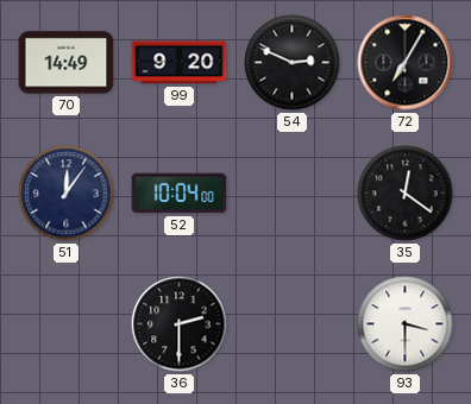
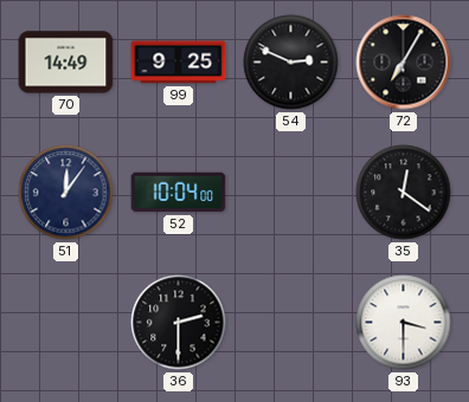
99: 9:20 -> 9:25 (179, 63)
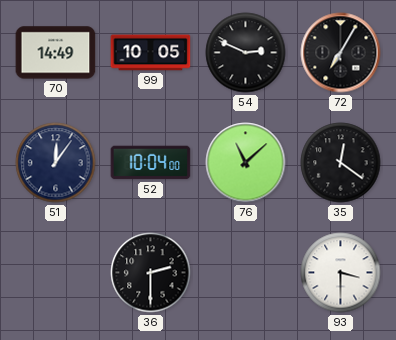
99: 9:25 -> 10:05 (151, 53)
76: none -> 11:08 (246, 163)
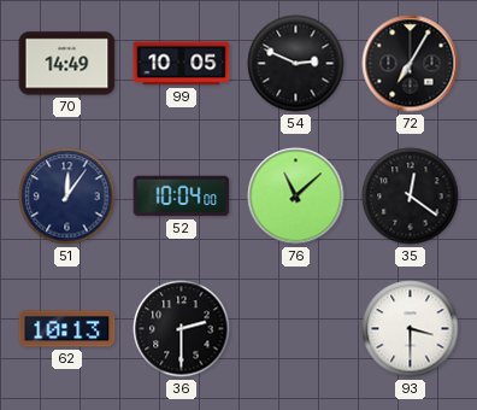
62: none -> 10:13 (67, 329)
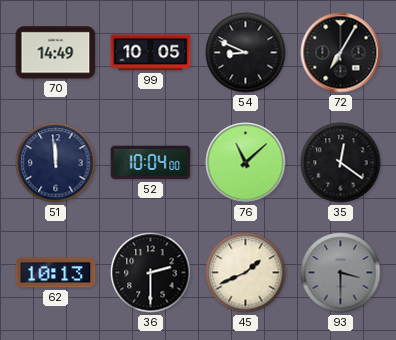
54: 2:49 -> 8:49 (246, 53)
51: 12:06 -> 11:59 (56, 163)
45: none -> 1:41 (246, 273)
93 dial: white -> grey (341, 273)
